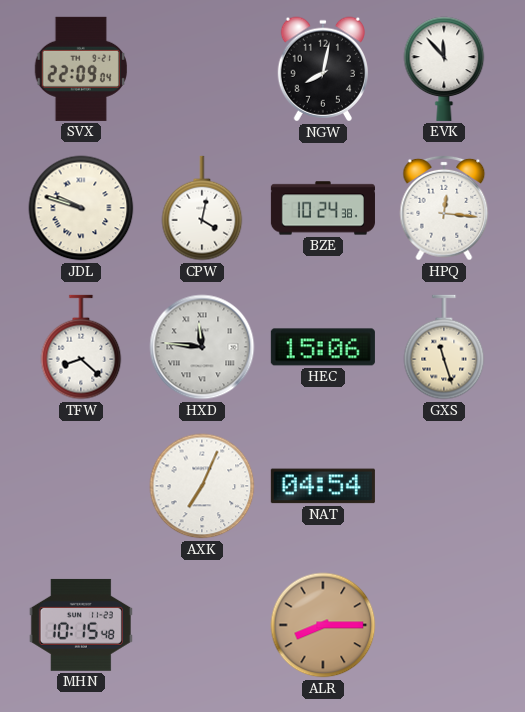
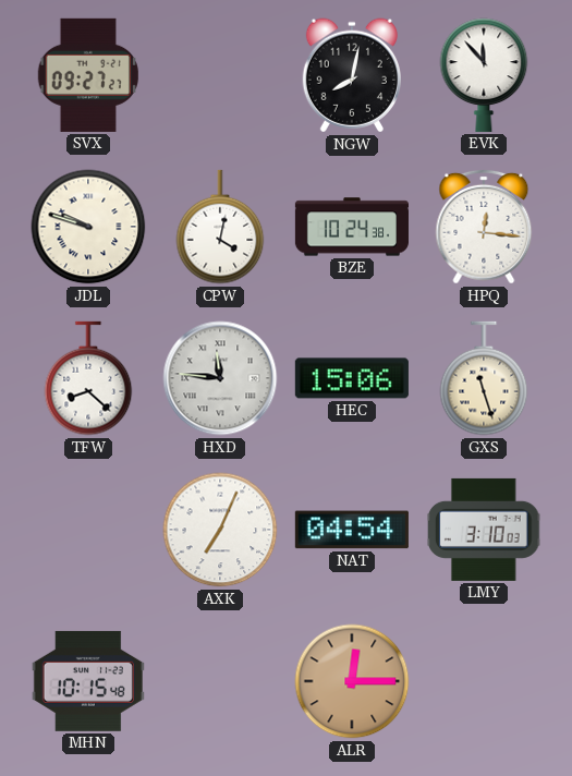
SVX: 22:09 -> 09:27 (87, 75)
LMY: none -> 3:10 (484, 530)
ALR: 8:15 -> 12:15 (352, 681)
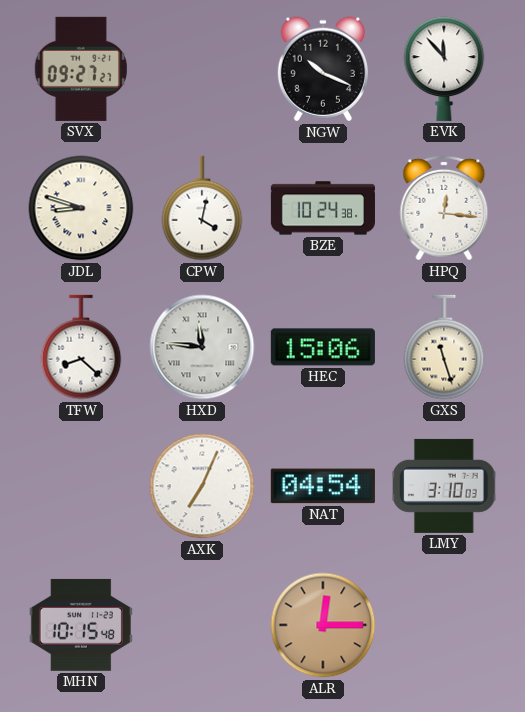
NGW: 8:02 -> 10:19 (323, 69)
JDL: 9:48 -> 8:48 (81, 208)
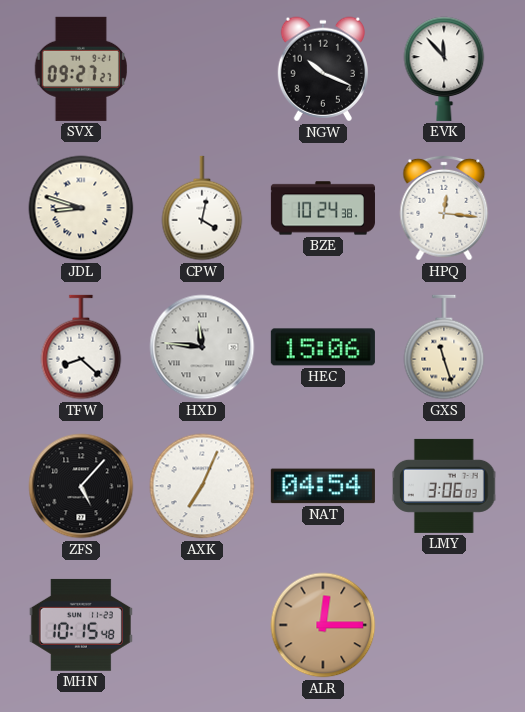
ZFS: none -> 5:07 (81, 486)
LMY: 3:10 -> 3:06 (444, 486)
